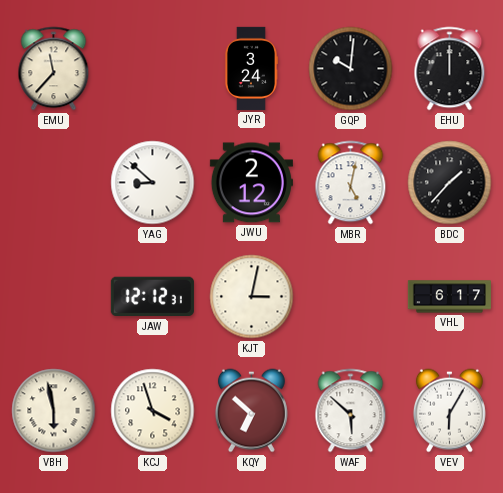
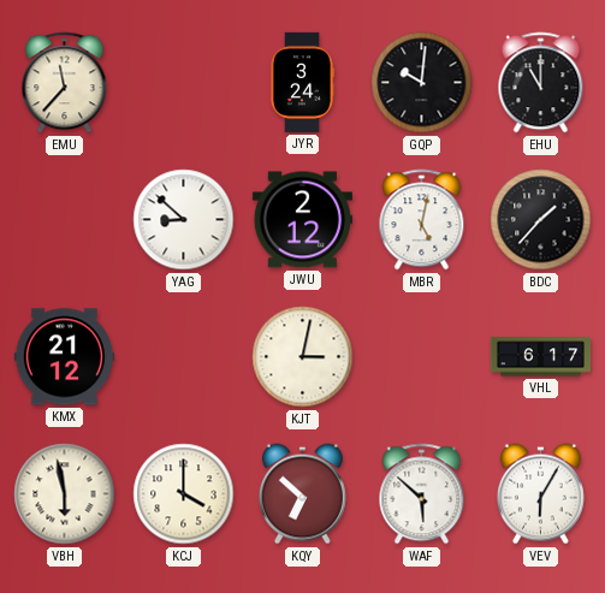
EHU: 12:00 -> 11:00 (541, 83)
KMX: none -> 21:12 (64, 357)
JAW: 12:12 -> none (152, 297)
KCJ: 3:57 -> 4:00 (184, 494)
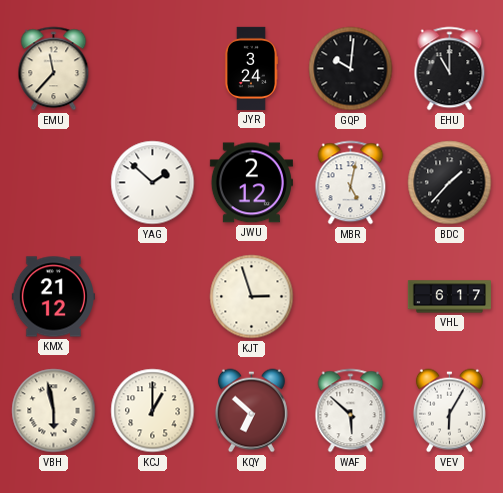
YAG: 8:52 -> 1:52 (153, 183)
KJT: 3:02 -> 2:57 (252, 297)
KCJ: 4:00 -> 1:00 (153, 411)
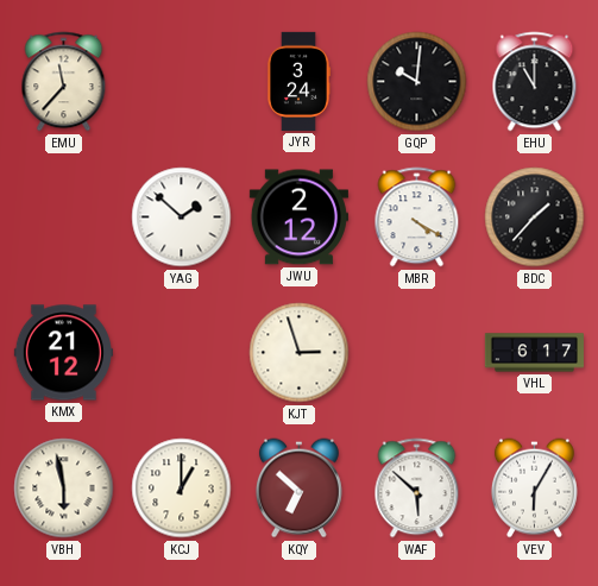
MBR: 5:02 -> 4:20 (417, 218)
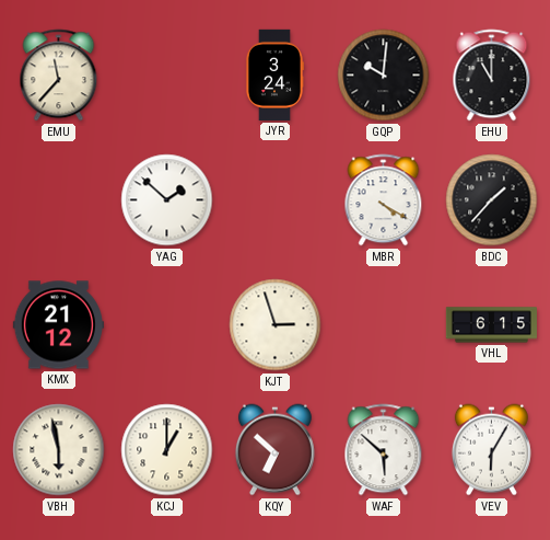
JWU: 2:12 -> none (298, 218)
VHL: 6:17 -> 6:15 (491, 325)
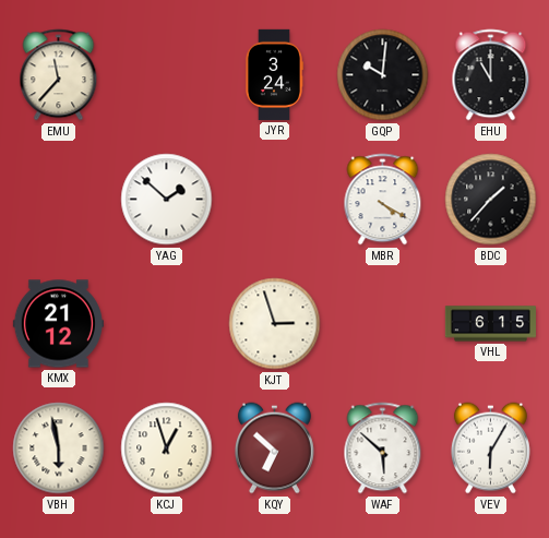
KCJ: 1:00 -> 12:57 (167, 449)
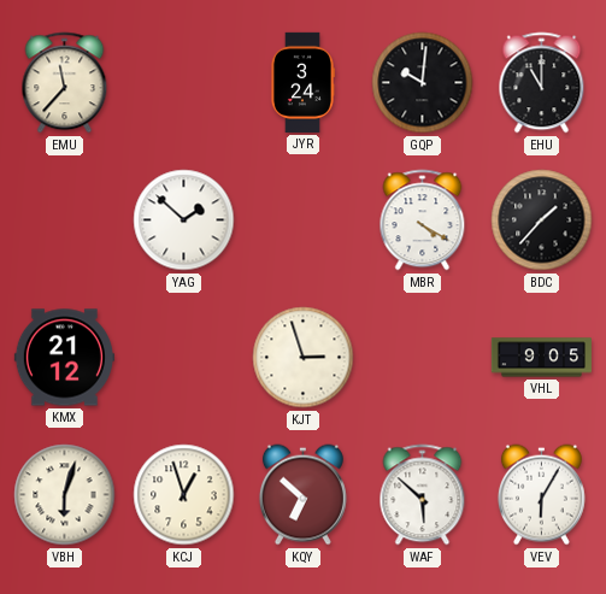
VHL: 6:15 -> 9:05 (541, 358)
VBH: 5:58 -> 6:03 (65, 495)
